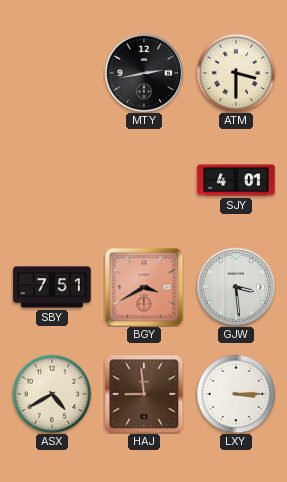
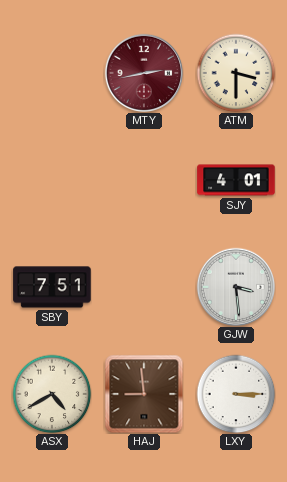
MTY dial: black -> burgundy (144, 73)
BGY: 3:40 -> none (144, 287)
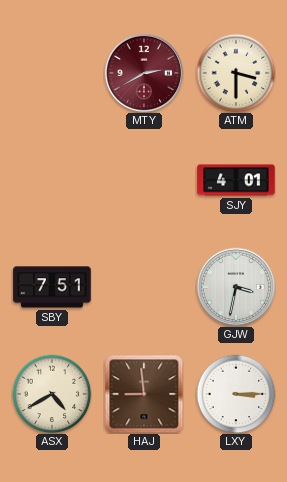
MTY: 2:43 -> 2:40 (144, 73)
GJW: 3:29 -> 3:32 (236, 287)
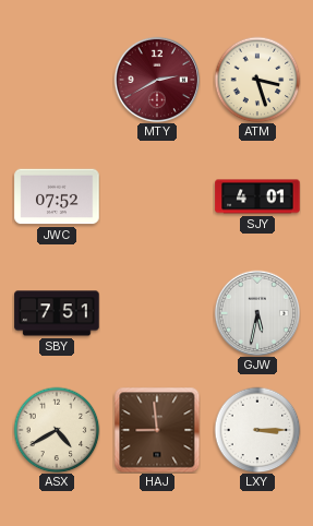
ATM: 3:30 -> 3:27 (257, 80)
JWC: none -> 07:52 (57, 196)
GJW: 3:32 -> 5:32 (257, 313)
